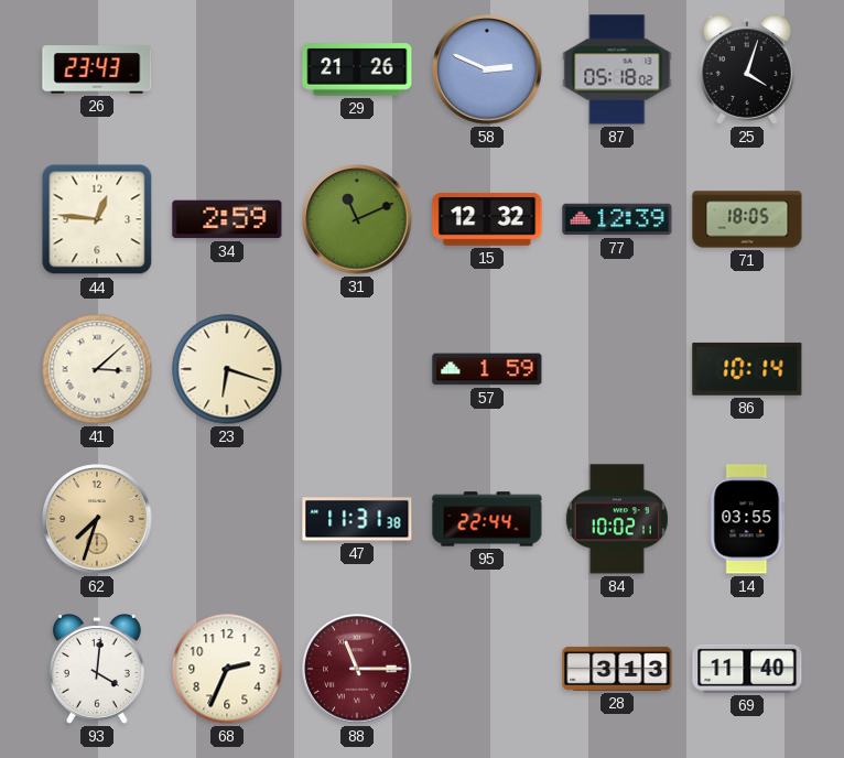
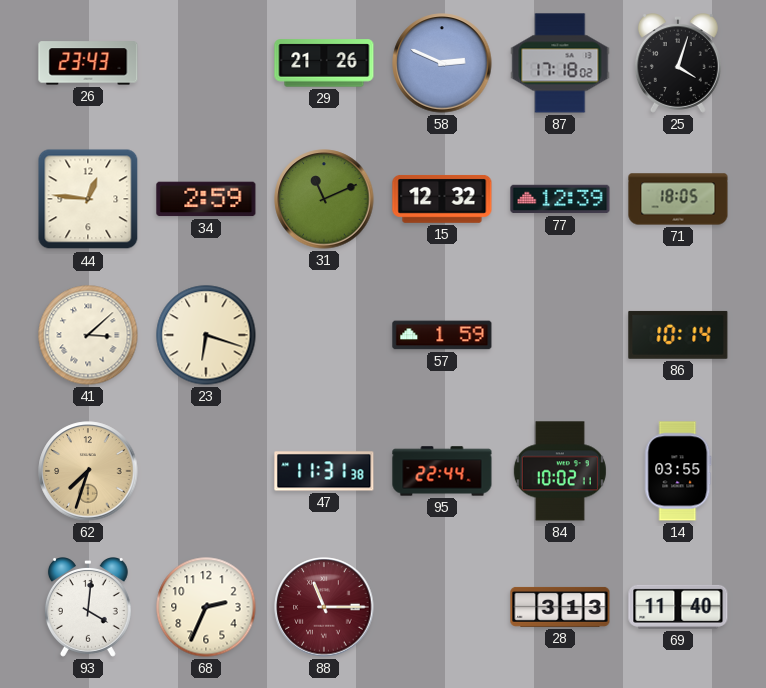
87: 05:18 -> 17:18 (560, 63)
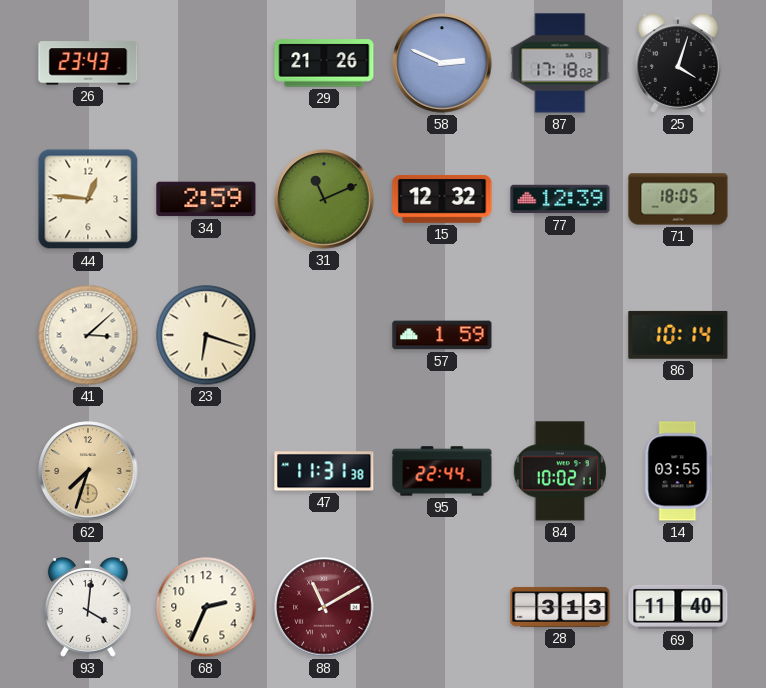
88: 11:15 -> 11:10 (324, 607)
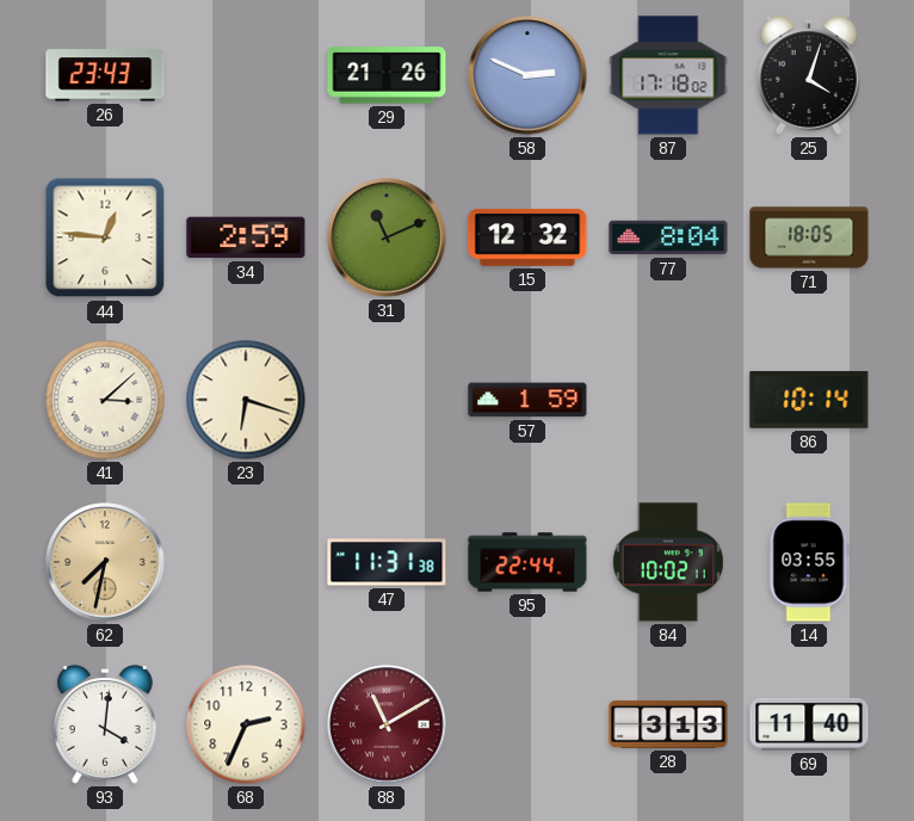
77: 12:39 -> 8:04 (668, 237)
62: 7:33 -> 7:32 (105, 562)
